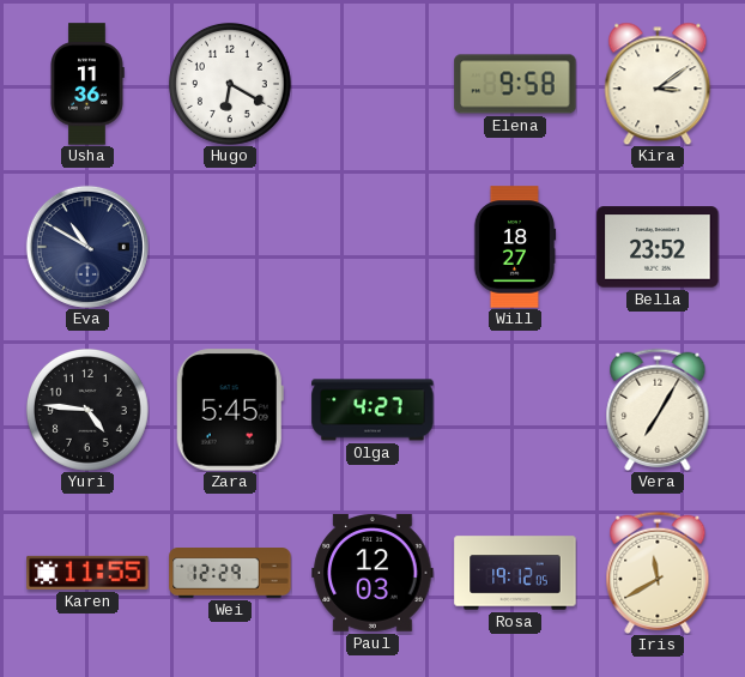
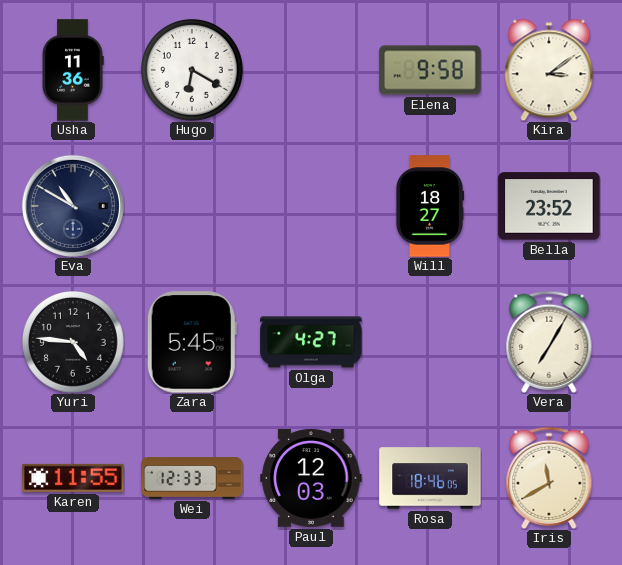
Wei: 12:29 -> 12:33 (192, 479)
Rosa: 19:12 -> 18:46 (430, 478)
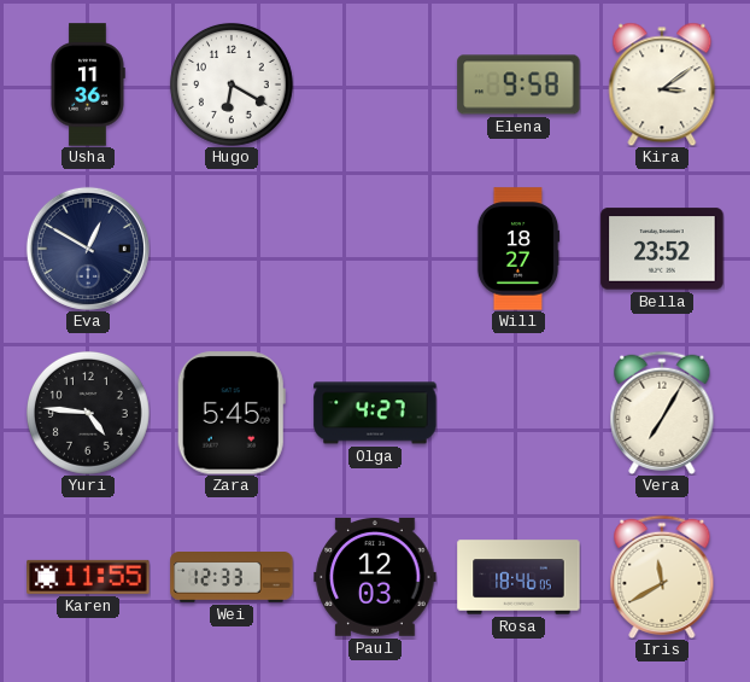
Eva: 10:50 -> 12:50 (88, 249)
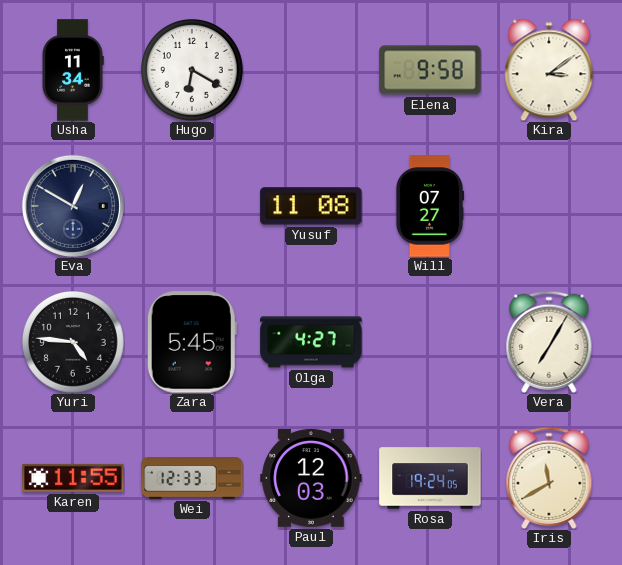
Usha: 11:36 -> 11:34 (73, 70)
Yusuf: none -> 11:08 (311, 206)
Will: 18:27 -> 07:27 (430, 206)
Bella: 23:52 -> none (662, 249)
Rosa: 18:46 -> 19:24 (430, 478)
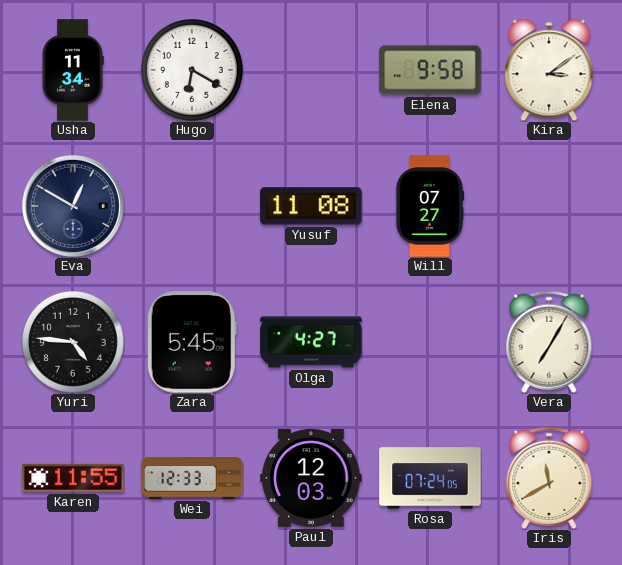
Rosa: 19:24 -> 07:24 (430, 478)
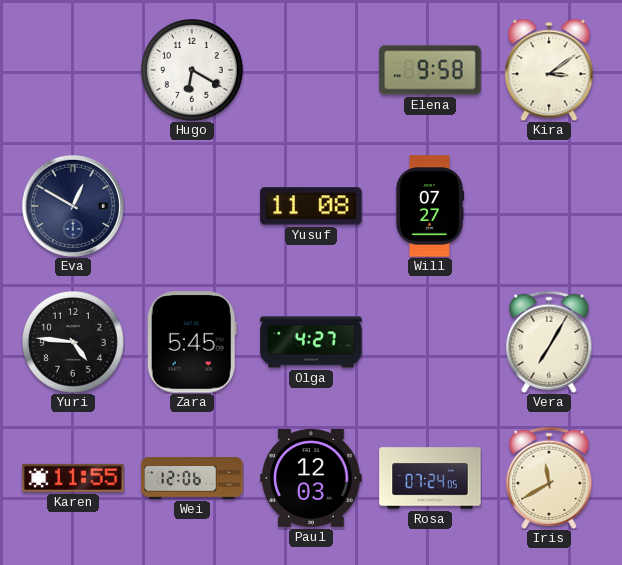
Usha: 11:34 -> none (73, 70)
Wei: 12:33 -> 12:06 (192, 479)
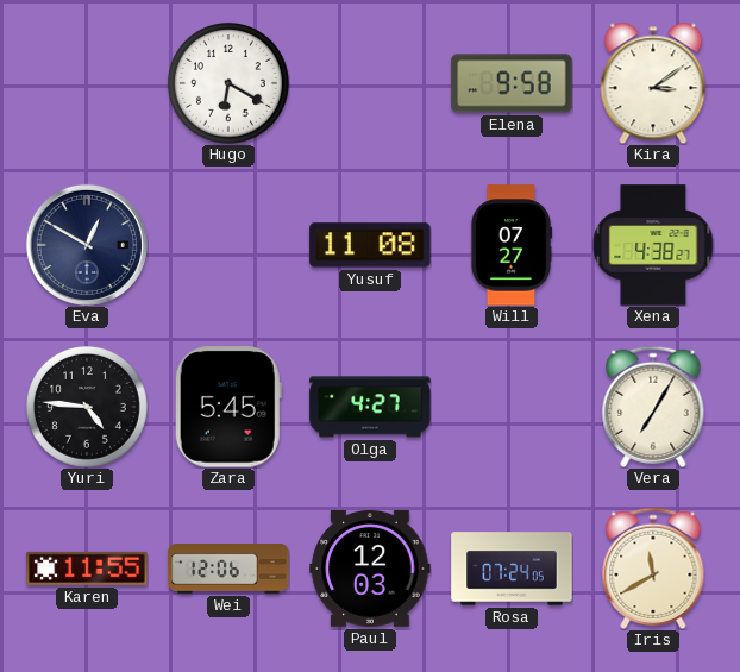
Xena: none -> 4:38 (653, 245)
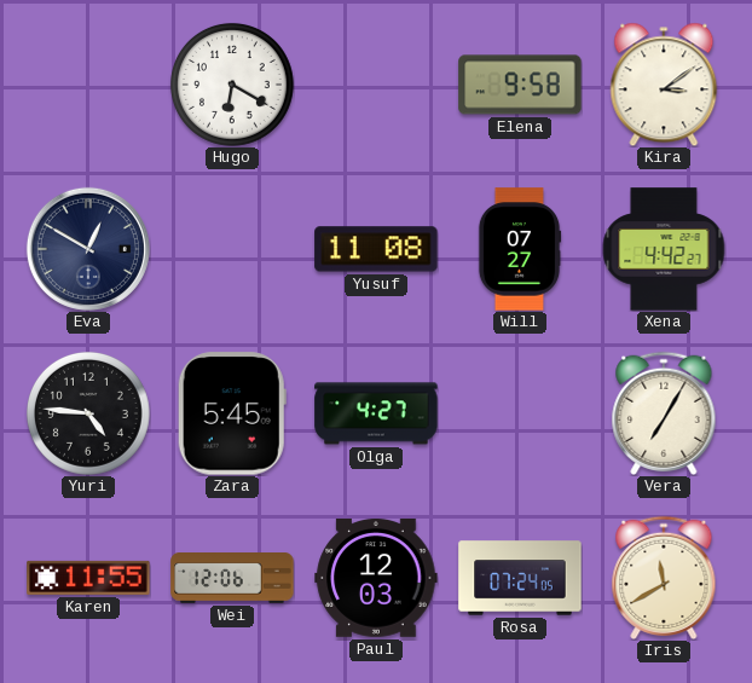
Xena: 4:38 -> 4:42 (664, 249)
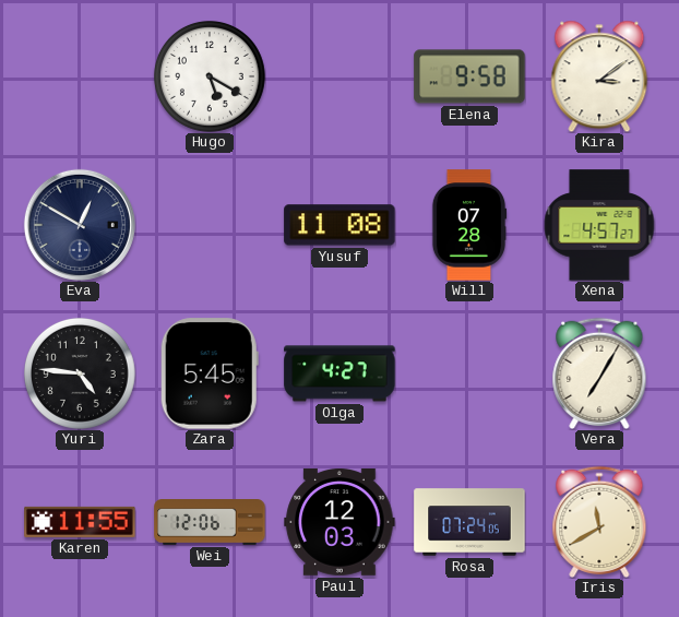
Hugo: 6:20 -> 5:20 (210, 76)
Will: 07:27 -> 07:28 (469, 225)
Xena: 4:42 -> 4:57 (599, 225)
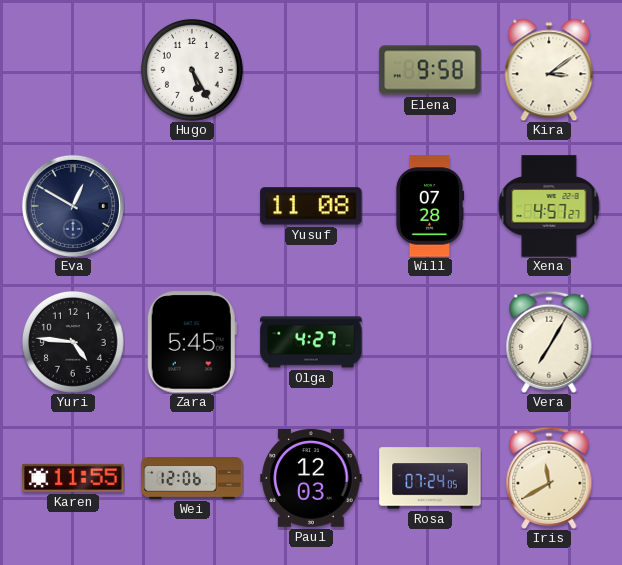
Hugo: 5:20 -> 5:25 (192, 70)
